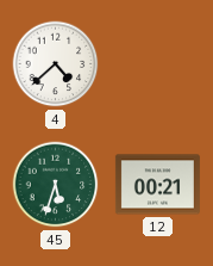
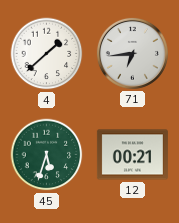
4: 4:38 -> 1:38 (47, 54)
71: none -> 6:44 (132, 53)
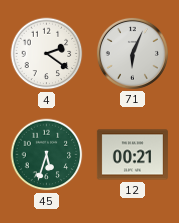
4: 1:38 -> 2:21 (47, 54)
71: 6:44 -> 6:04 (132, 53)
